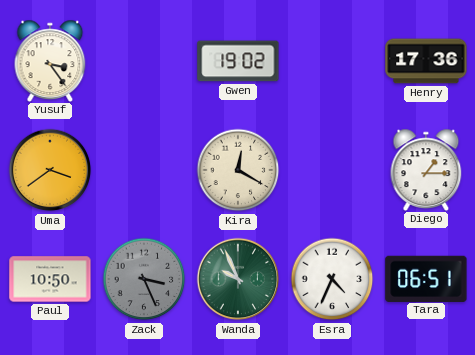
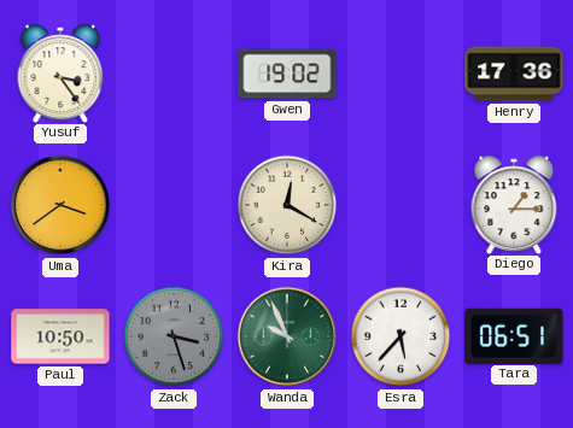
Zack: 3:26 -> 3:27 (174, 336)
Esra: 4:34 -> 5:37 (400, 336)
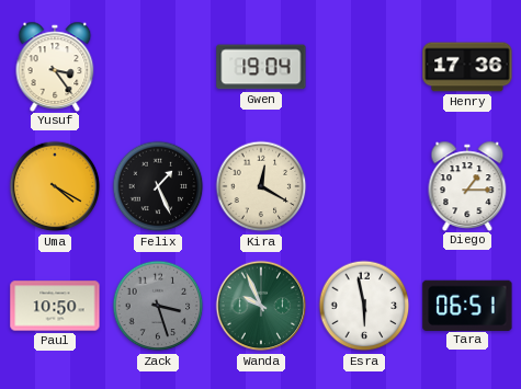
Gwen: 19:02 -> 19:04 (261, 67)
Uma: 3:39 -> 4:20 (55, 186)
Felix: none -> 1:26 (158, 186)
Esra: 5:37 -> 5:58 (364, 306)
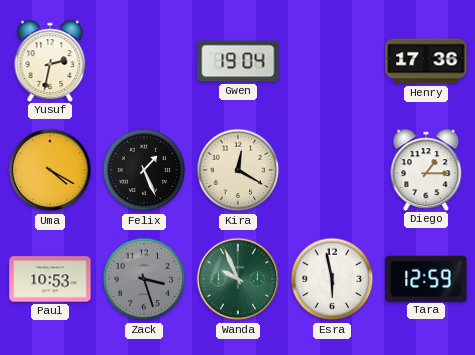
Yusuf: 3:24 -> 2:32 (50, 60)
Paul: 10:50 -> 10:53 (50, 279)
Tara: 06:51 -> 12:59 (426, 278)
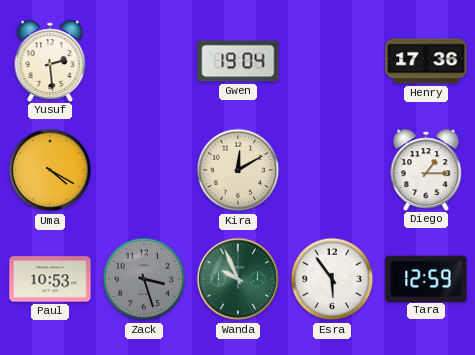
Yusuf: 2:32 -> 2:29 (50, 60)
Felix: 1:26 -> none (144, 170)
Kira: 12:20 -> 12:10 (238, 170)
Esra: 5:58 -> 5:54 (332, 279)
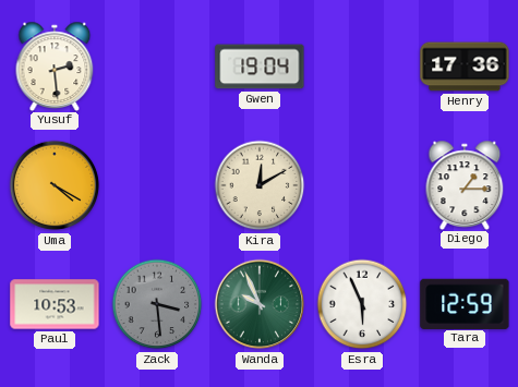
Zack: 3:27 -> 3:29 (157, 304)
Esra: 5:54 -> 5:56 (362, 304)
